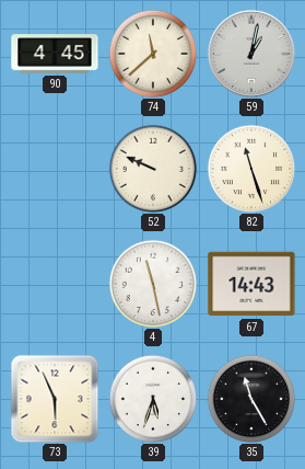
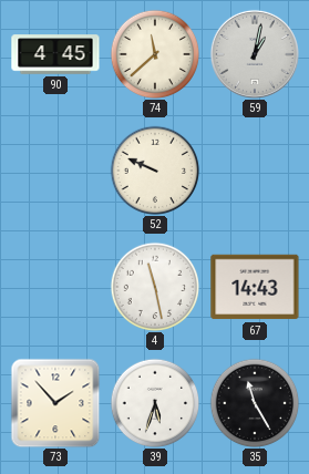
82: 11:27 -> none (251, 169)
73: 5:56 -> 1:53 (55, 403)
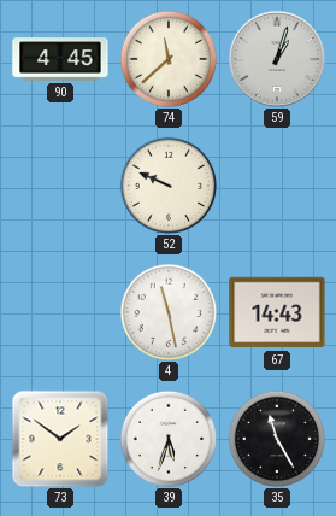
59: 1:02 -> 1:03 (277, 59)
73: 1:53 -> 1:51 (60, 439)
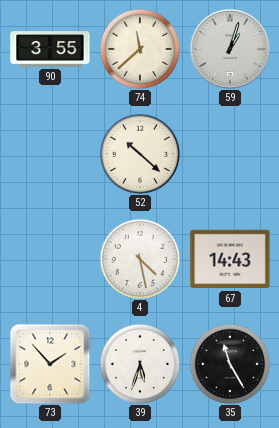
90: 4:45 -> 3:55 (50, 49)
52: 9:49 -> 10:22 (140, 154)
4: 11:28 -> 4:28 (140, 259)
73: 1:51 -> 1:53 (50, 364)
